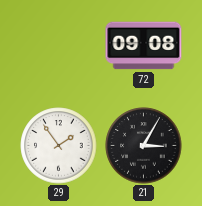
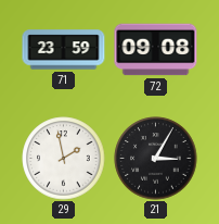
71: none -> 23:59 (64, 50)
29: 1:54 -> 1:58 (64, 159)
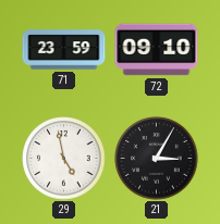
72: 09:08 -> 09:10 (157, 50)
29: 1:58 -> 4:58 (64, 159)
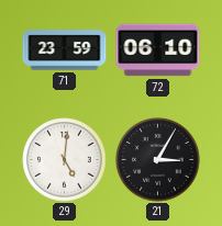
72: 09:10 -> 06:10 (158, 50)
29: 4:58 -> 5:01 (65, 160)
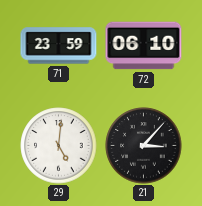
21: 3:05 -> 3:07 (144, 146)
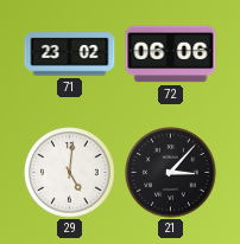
71: 23:59 -> 23:02 (70, 54)
72: 06:10 -> 06:06 (171, 54)
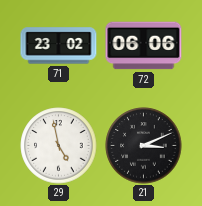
29: 5:01 -> 4:58 (59, 146)
21: 3:07 -> 3:11 (144, 146)
